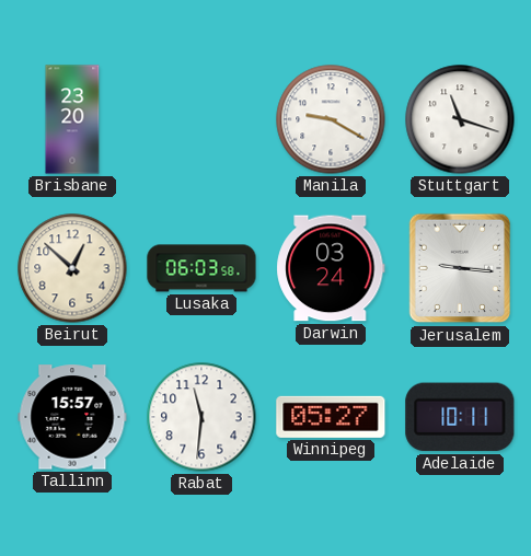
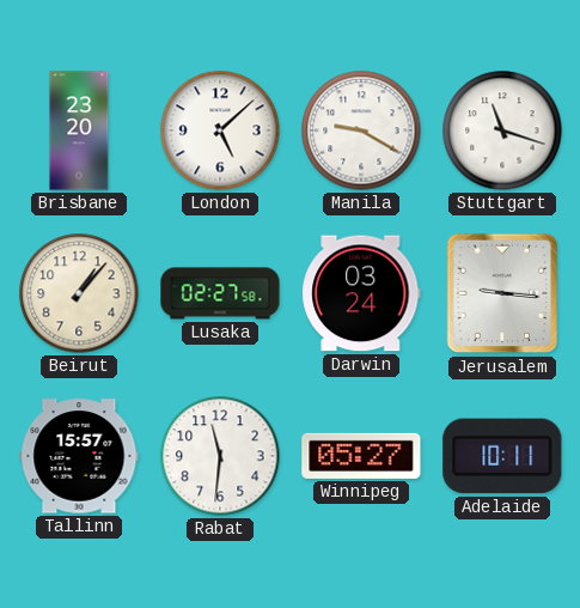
London: none -> 5:08 (220, 130)
Beirut: 12:52 -> 1:07 (79, 293)
Lusaka: 06:03 -> 02:27 (220, 293)
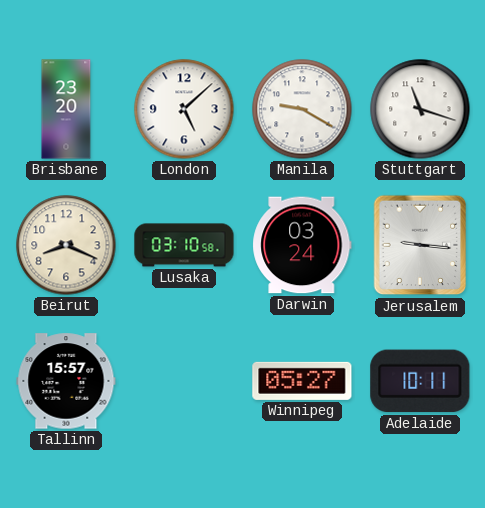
Beirut: 1:07 -> 8:19 (66, 245)
Lusaka: 02:27 -> 03:10 (184, 245)
Rabat: 11:31 -> none (220, 456)
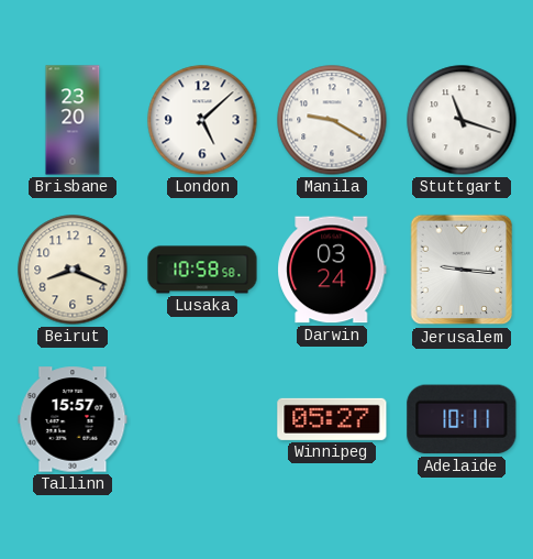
Lusaka: 03:10 -> 10:58 (202, 270)
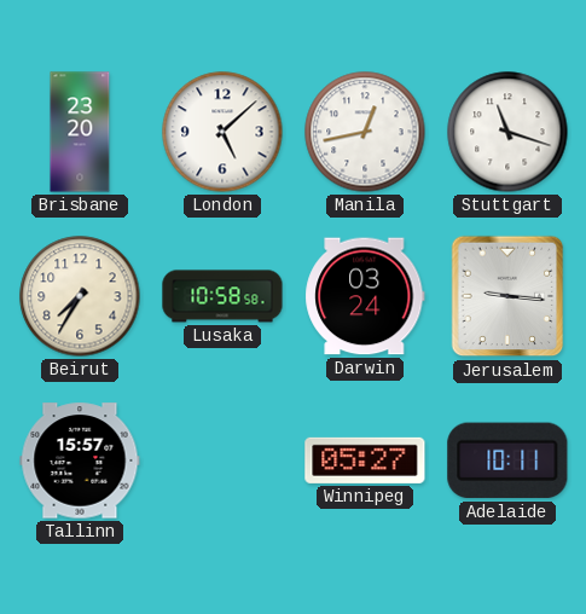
Manila: 9:20 -> 12:43 (365, 132)
Beirut: 8:19 -> 7:35 (80, 296)
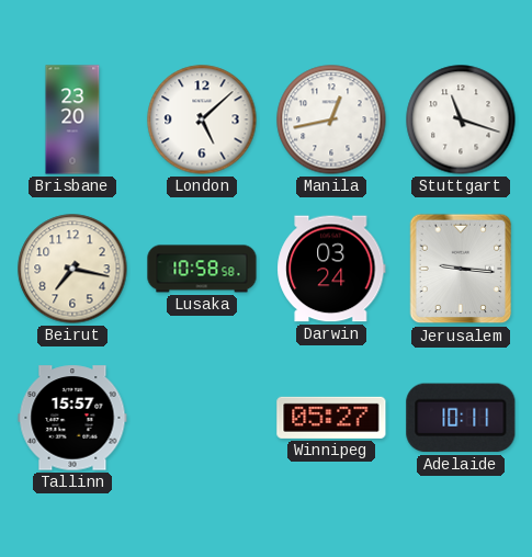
Beirut: 7:35 -> 7:17 (72, 269)
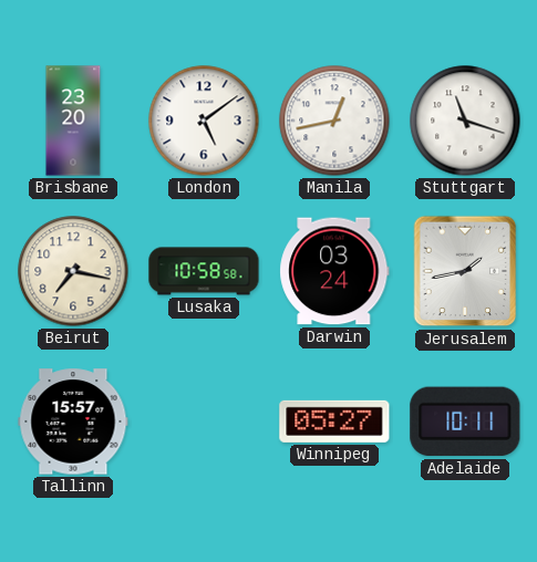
London: 5:08 -> 5:09 (204, 121)
Jerusalem: 9:16 -> 1:43 (465, 271)
